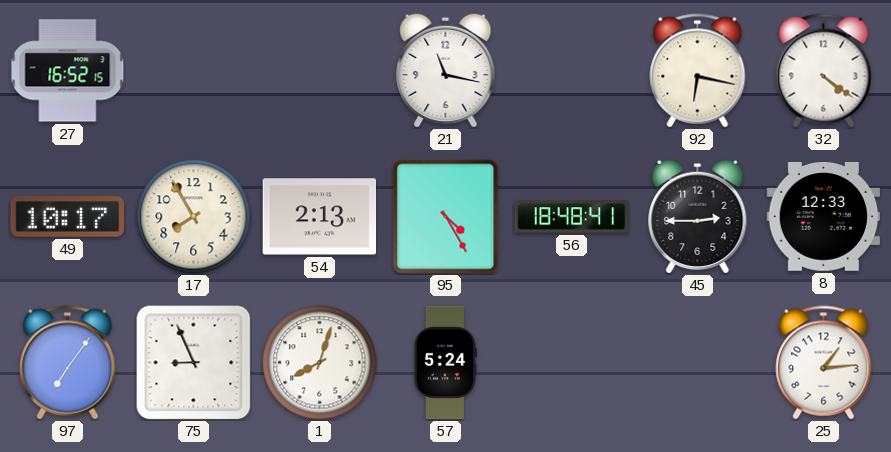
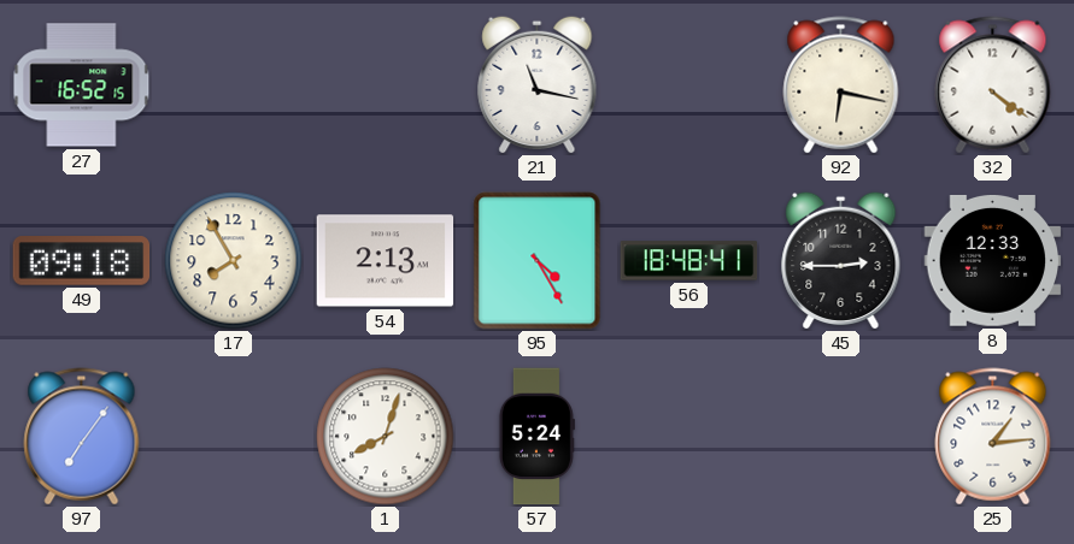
49: 10:17 -> 09:18 (82, 261)
75: 8:56 -> none (194, 363)
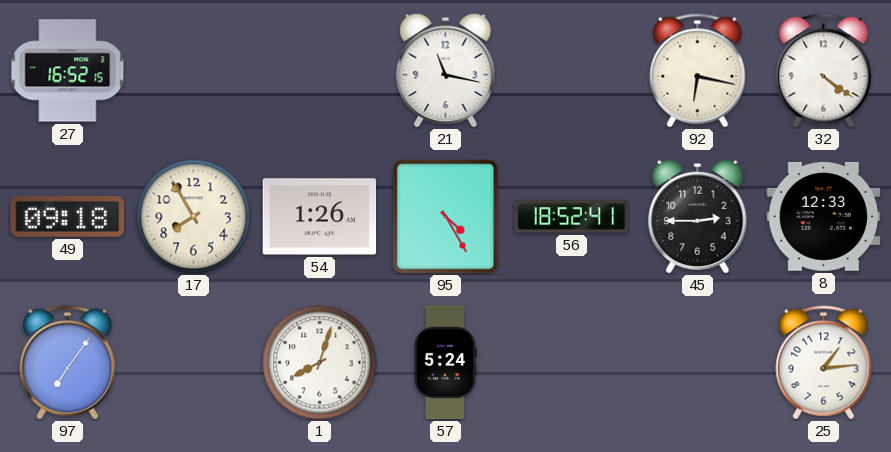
54: 2:13 -> 1:26 (320, 217)
56: 18:48 -> 18:52 (572, 217)
